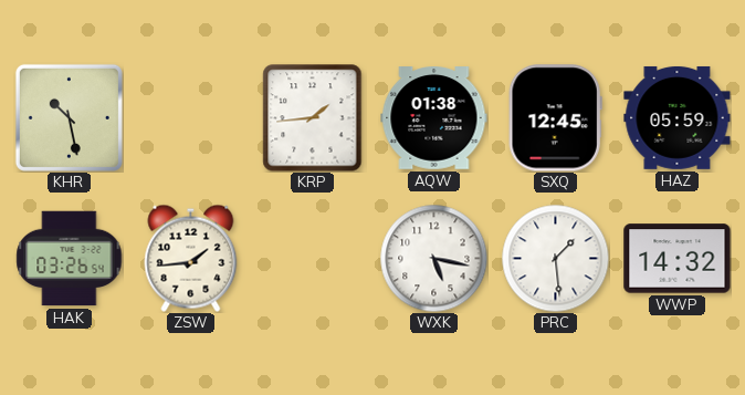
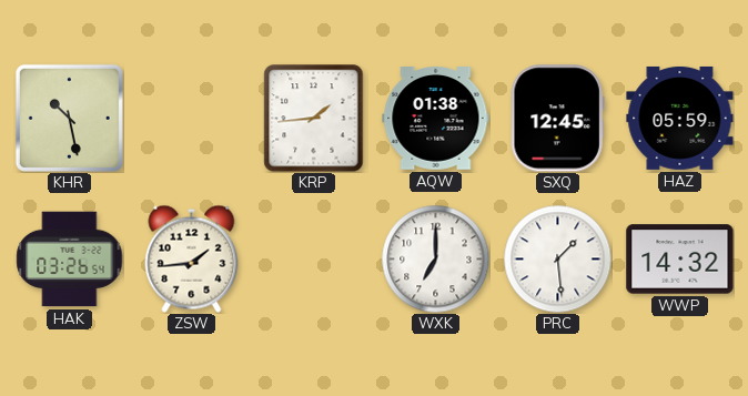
WXK: 5:17 -> 7:00 (435, 258)
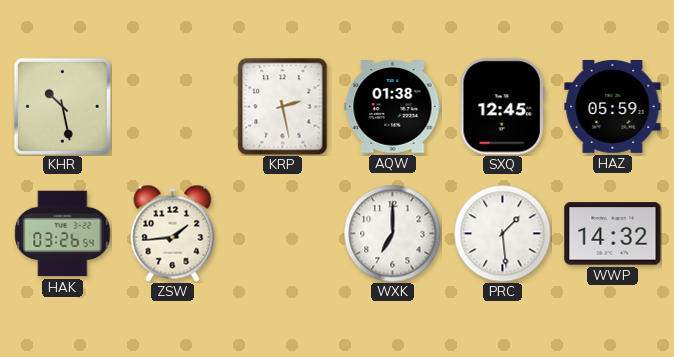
KRP: 1:44 -> 2:28 (283, 107)
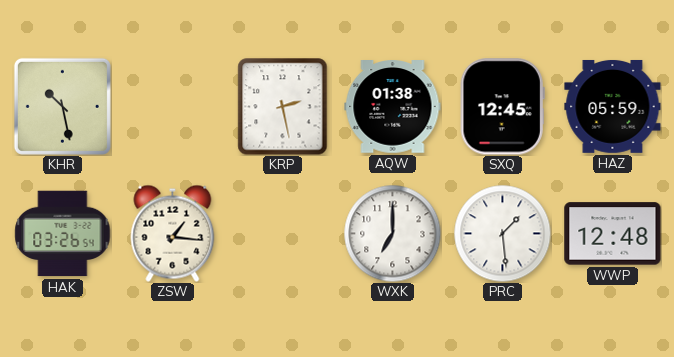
ZSW: 1:44 -> 1:16 (173, 233)
WWP: 14:32 -> 12:48 (613, 234)
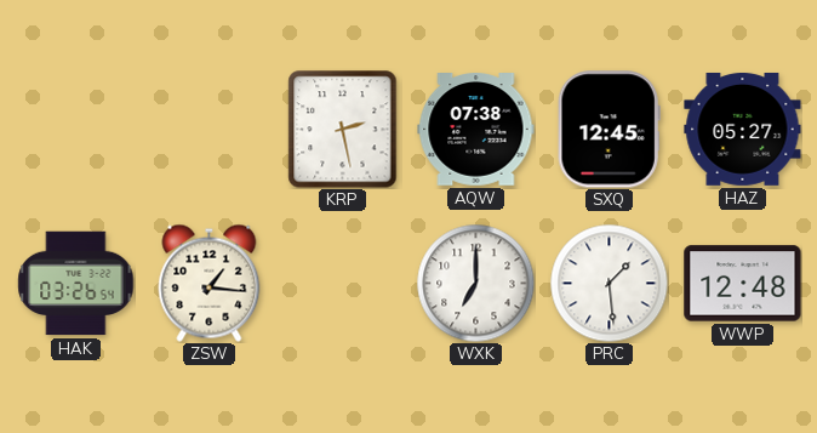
KHR: 10:28 -> none (62, 106)
AQW: 01:38 -> 07:38 (476, 130)
HAZ: 05:59 -> 05:27 (743, 129)
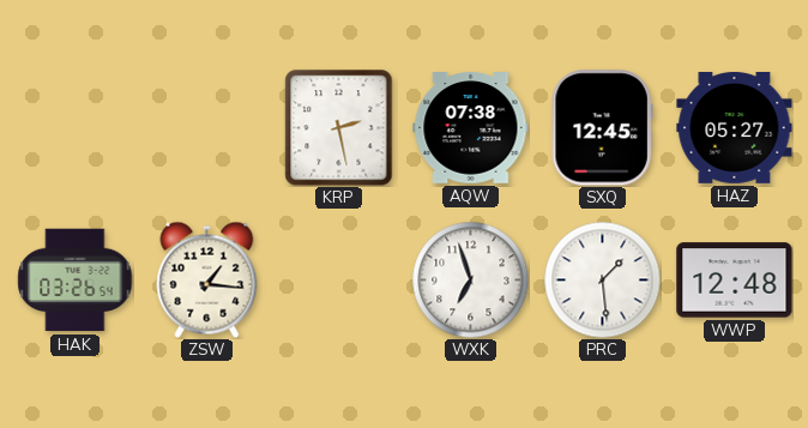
WXK: 7:00 -> 6:57 (470, 279)
